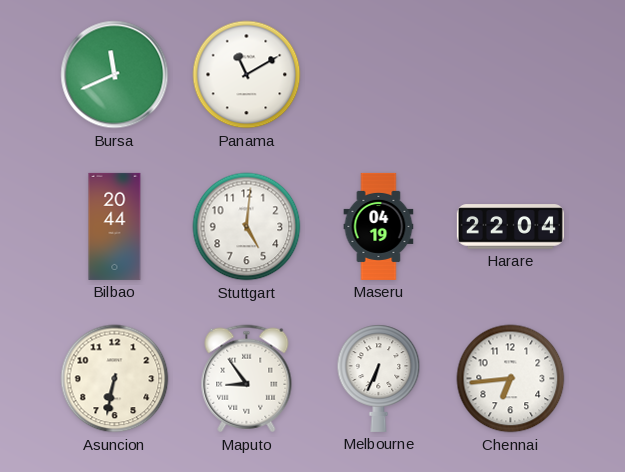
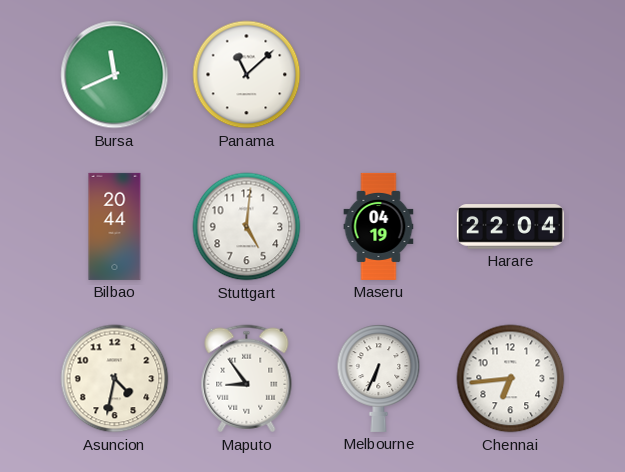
Panama: 11:10 -> 11:08 (247, 75)
Asuncion: 6:32 -> 4:32 (115, 379)
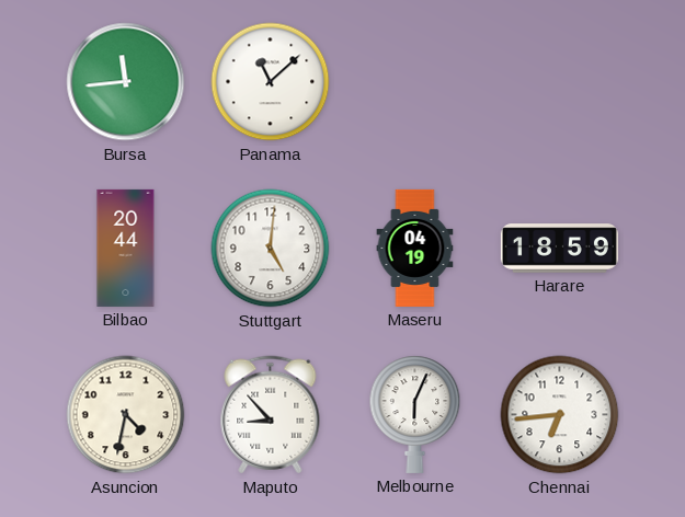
Bursa: 11:41 -> 11:44 (126, 82)
Harare: 22:04 -> 18:59 (559, 249)
Maputo: 8:54 -> 8:53 (271, 415)
Melbourne: 6:34 -> 6:04 (415, 414)
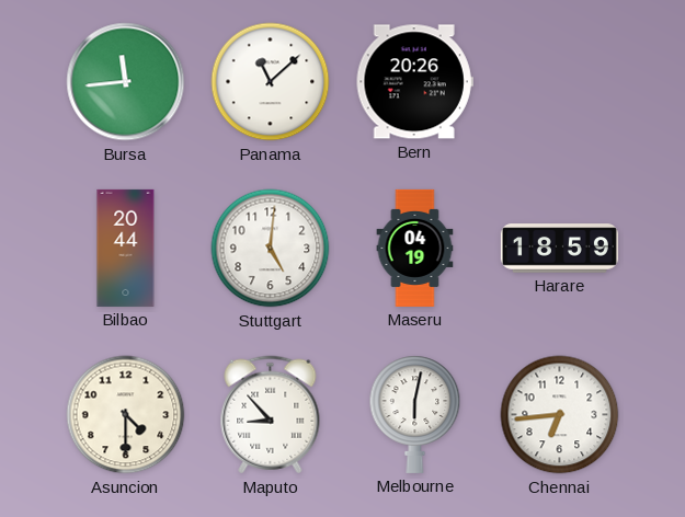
Bern: none -> 20:26 (414, 82)
Asuncion: 4:32 -> 4:30 (126, 415)
Melbourne: 6:04 -> 6:02 (415, 414)
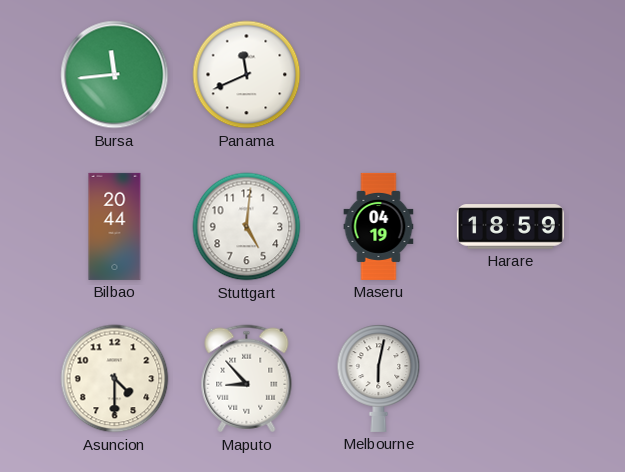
Panama: 11:08 -> 11:41 (247, 75)
Bern: 20:26 -> none (414, 82)
Chennai: 6:44 -> none (560, 415)
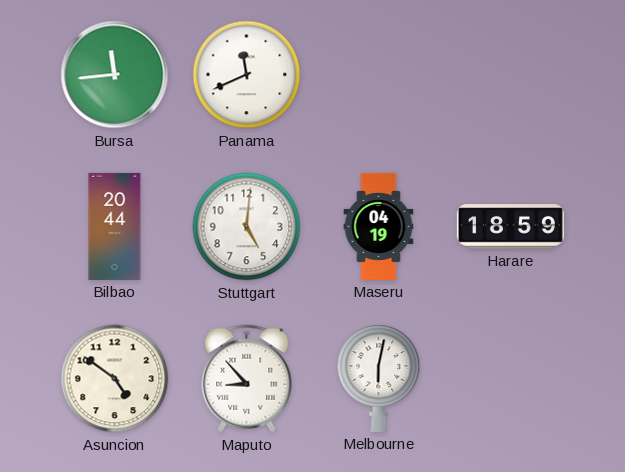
Asuncion: 4:30 -> 4:51 (115, 379)
